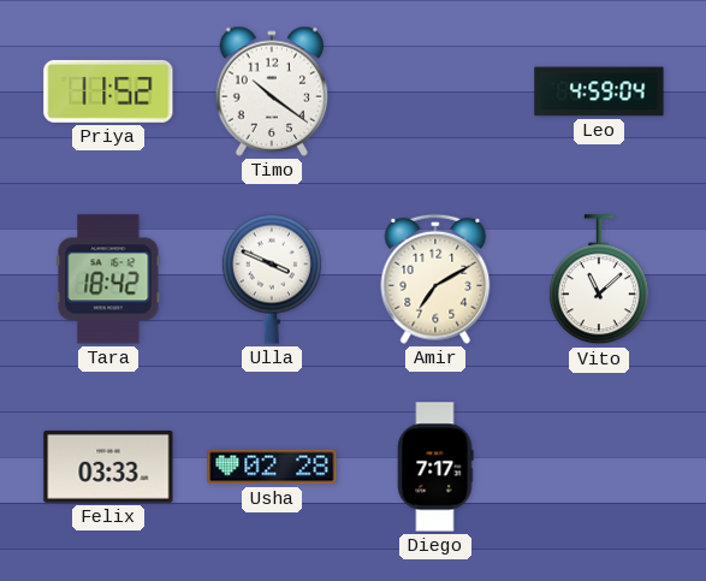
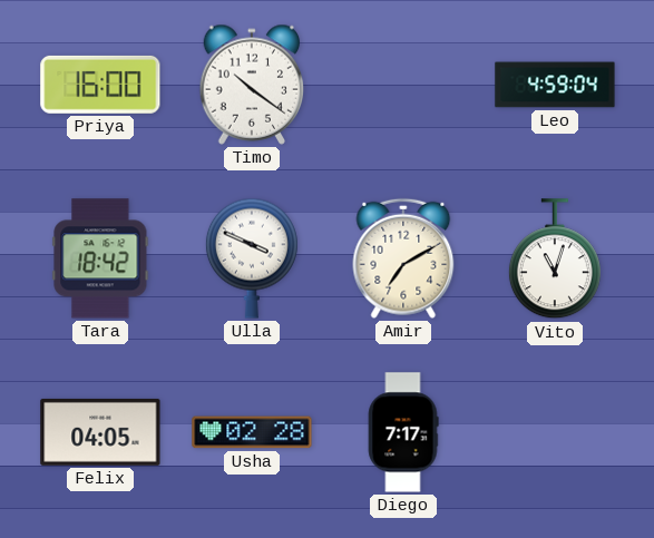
Priya: 11:52 -> 16:00 (100, 85)
Vito: 11:08 -> 11:03 (555, 260)
Felix: 03:33 -> 04:05 (100, 432)
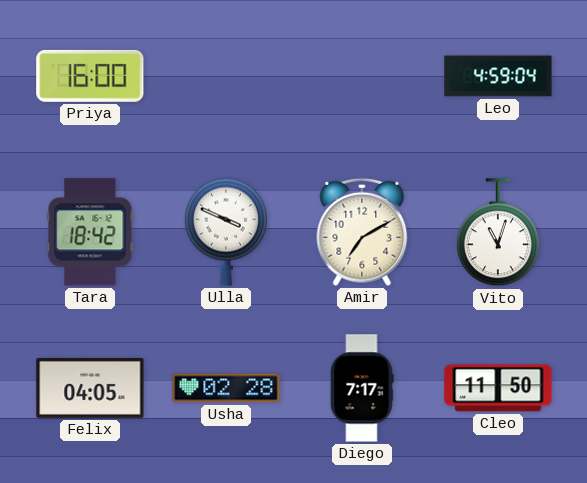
Timo: 10:21 -> none (252, 85)
Cleo: none -> 11:50 (498, 388)
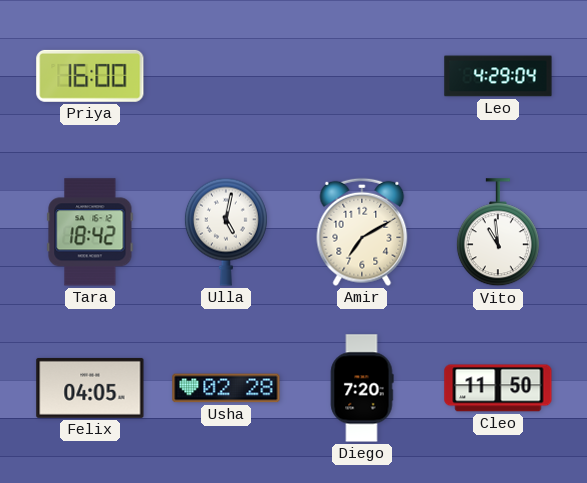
Leo: 4:59 -> 4:29 (498, 76)
Ulla: 3:49 -> 5:02 (226, 232)
Vito: 11:03 -> 10:59 (498, 233)
Diego: 7:17 -> 7:20 (362, 388)
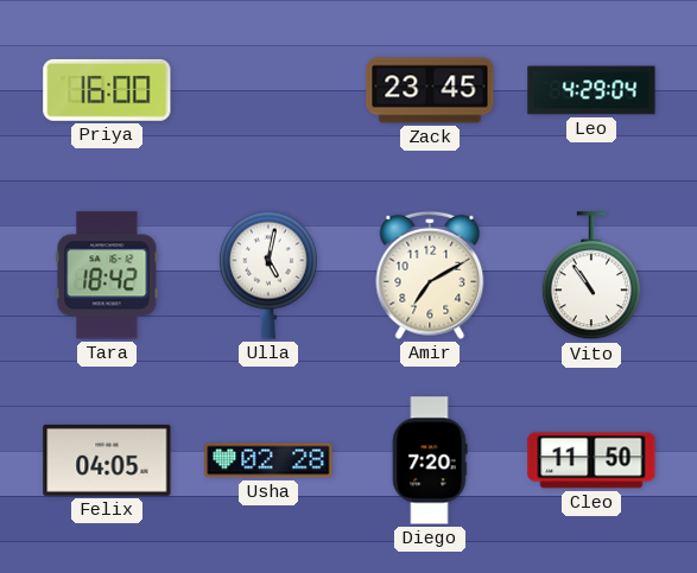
Zack: none -> 23:45 (430, 90)
Vito: 10:59 -> 10:54 (591, 276)
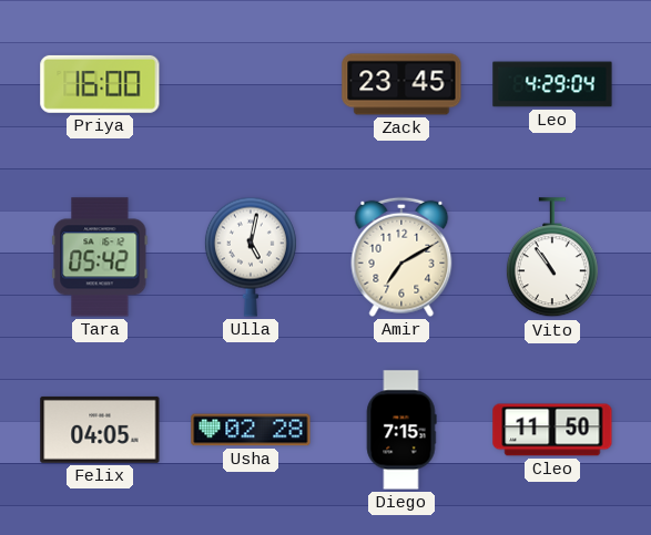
Tara: 18:42 -> 05:42 (100, 257)
Diego: 7:20 -> 7:15 (401, 430)
